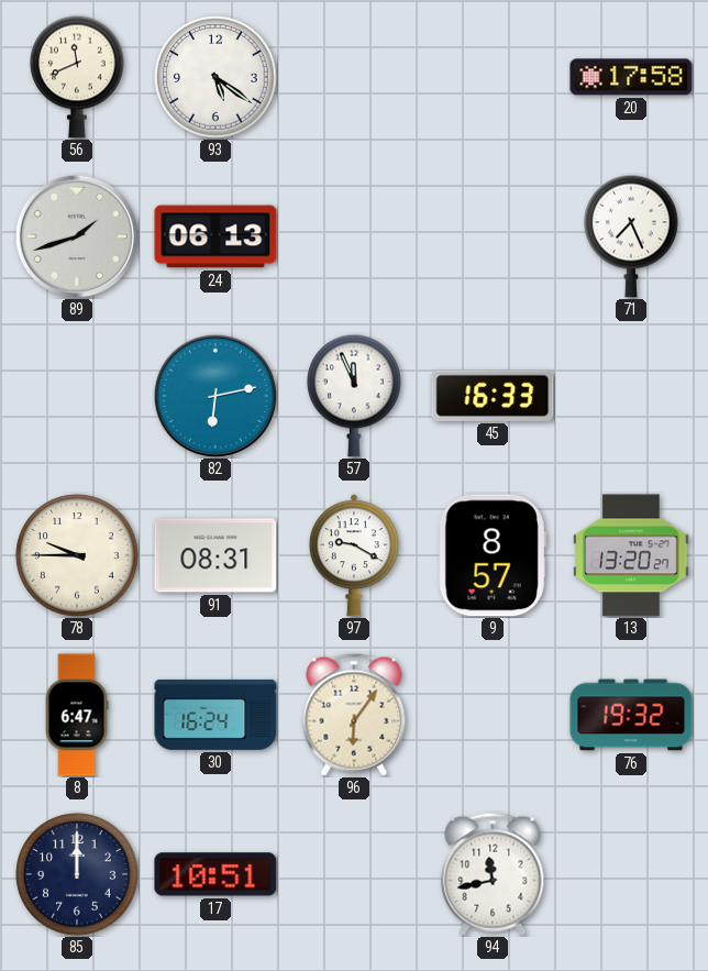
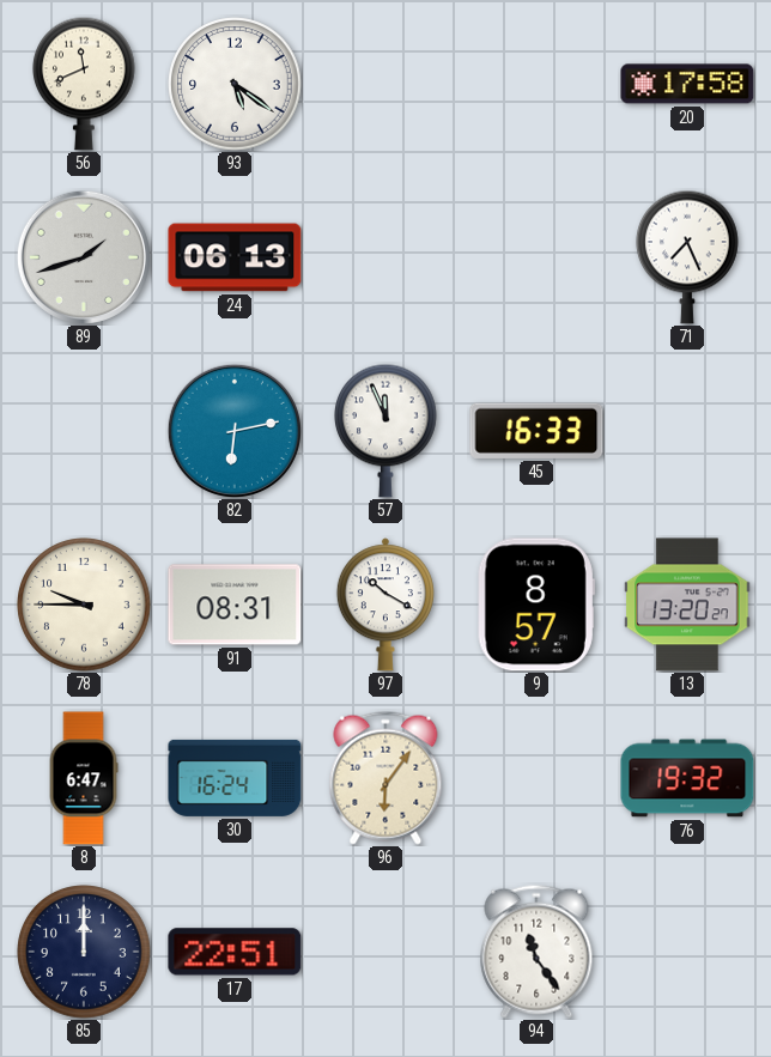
97: 9:20 -> 10:20 (385, 605)
17: 10:51 -> 22:51 (235, 952)
94: 11:43 -> 11:24 (536, 952)
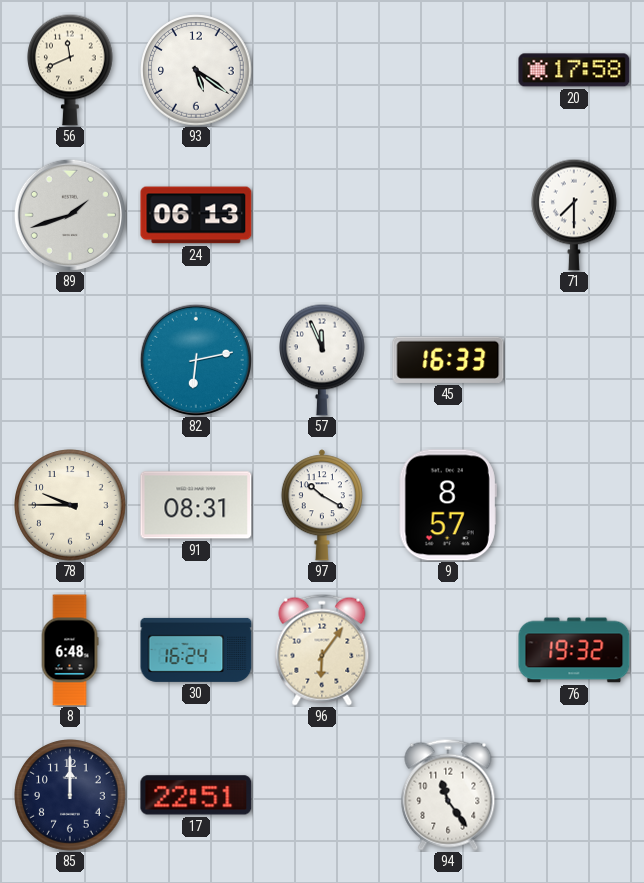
71: 7:26 -> 7:30 (575, 215)
13: 13:20 -> none (687, 605)
8: 6:47 -> 6:48 (70, 650)
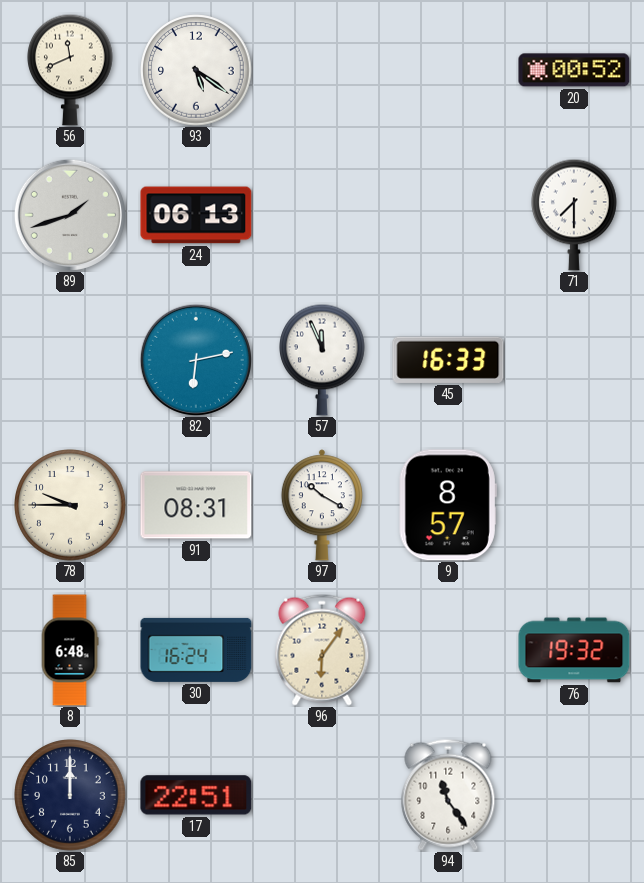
20: 17:58 -> 00:52 (574, 70)
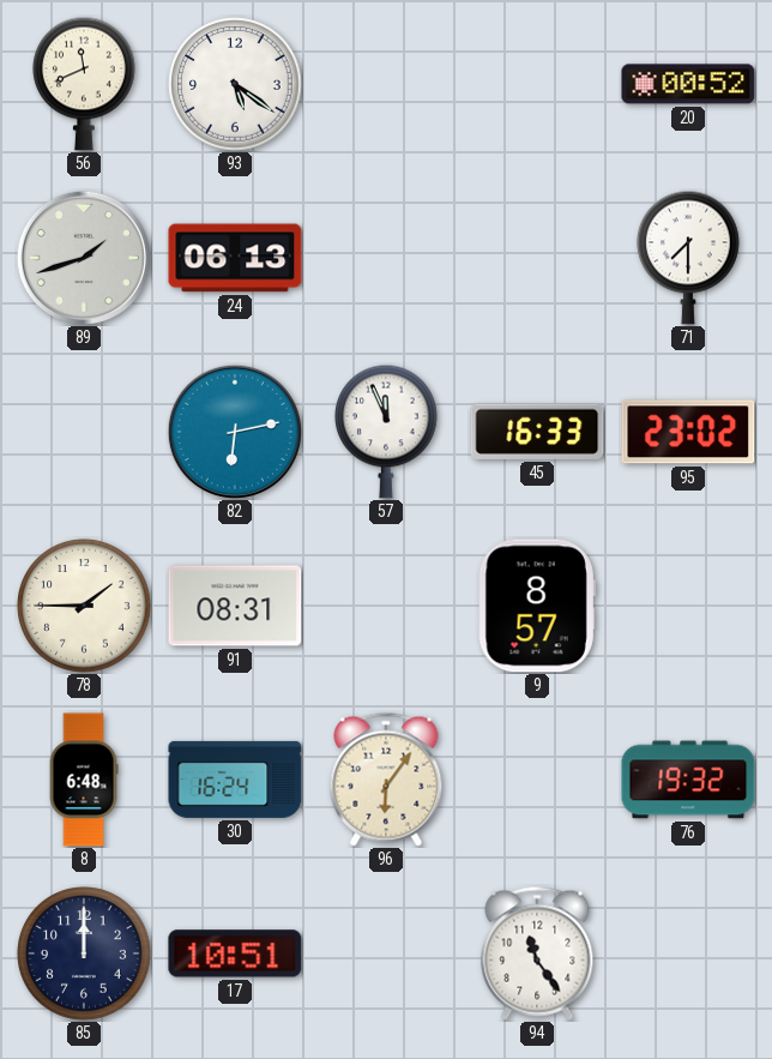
95: none -> 23:02 (688, 432)
78: 9:45 -> 1:45 (84, 606)
97: 10:20 -> none (322, 505)
17: 22:51 -> 10:51 (235, 953)
